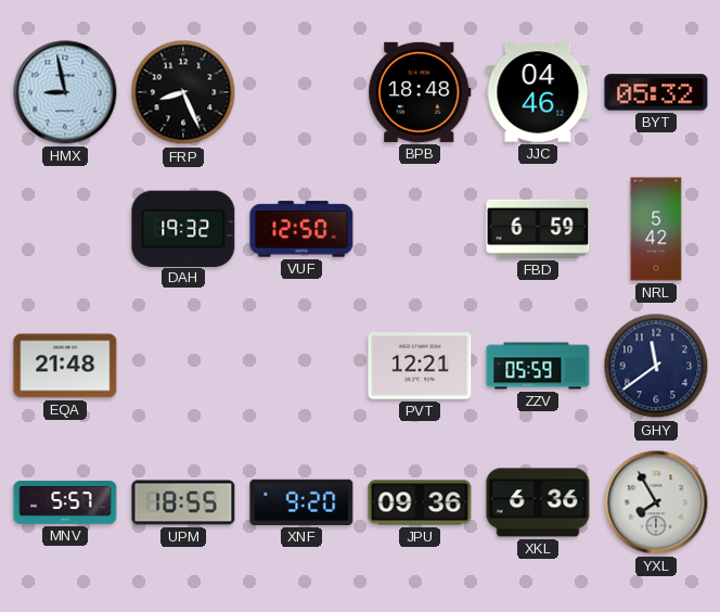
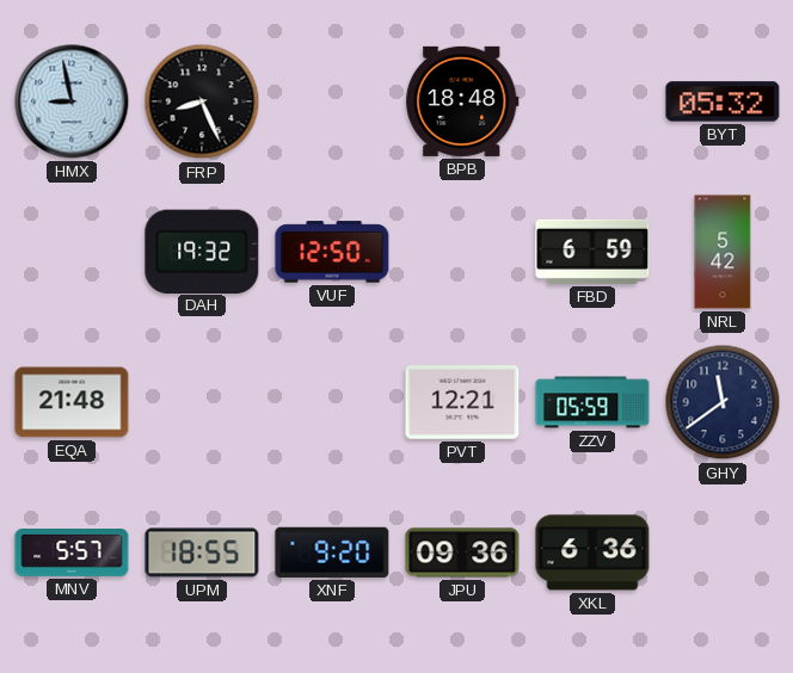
JJC: 04:46 -> none (538, 92)
YXL: 7:55 -> none (656, 502)
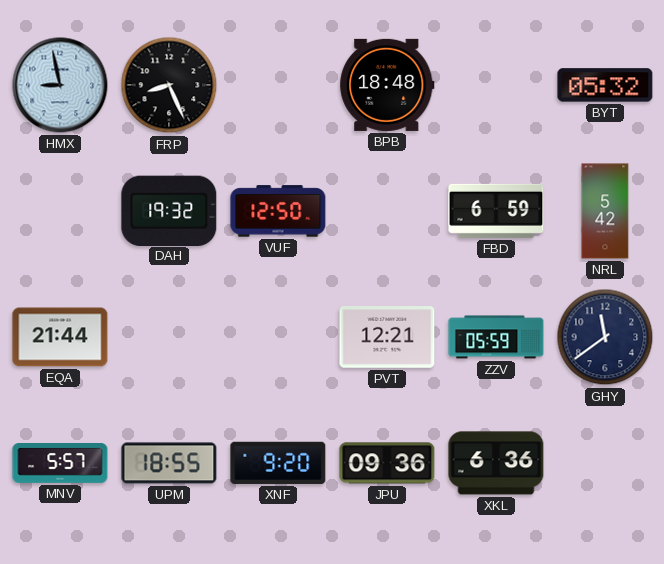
EQA: 21:48 -> 21:44 (60, 337)
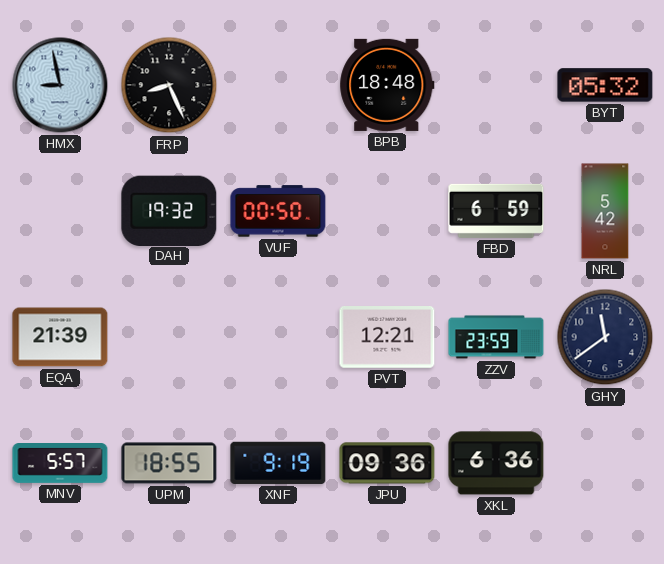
VUF: 12:50 -> 00:50 (278, 211)
EQA: 21:44 -> 21:39 (60, 337)
ZZV: 05:59 -> 23:59 (496, 337)
XNF: 9:20 -> 9:19 (278, 463)
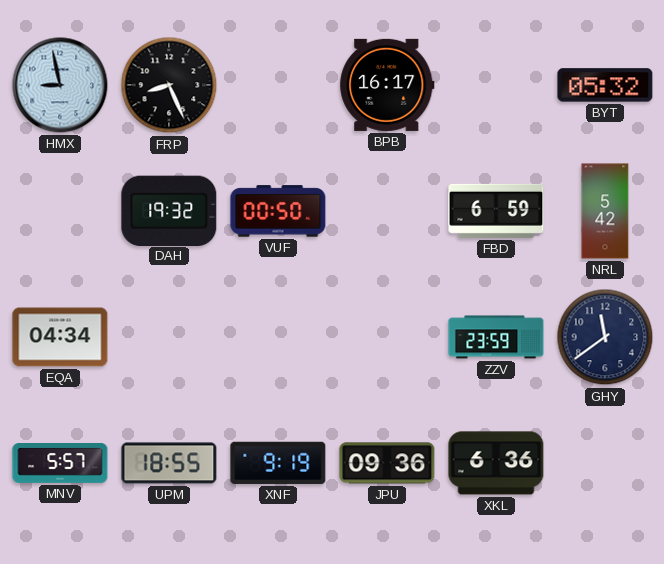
BPB: 18:48 -> 16:17 (387, 85)
EQA: 21:39 -> 04:34 (60, 337)
PVT: 12:21 -> none (387, 338)
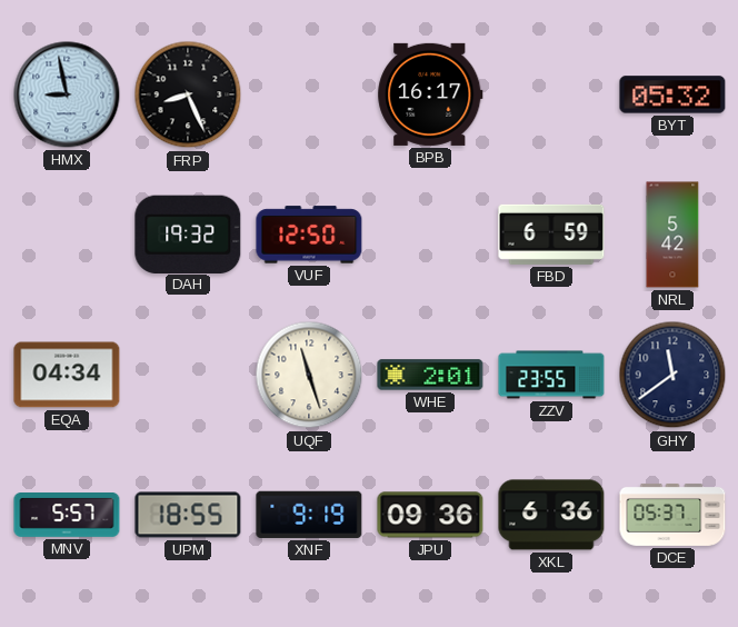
VUF: 00:50 -> 12:50 (309, 235)
UQF: none -> 11:27 (309, 375)
WHE: none -> 2:01 (430, 375)
ZZV: 23:59 -> 23:55 (551, 375)
DCE: none -> 05:37 (672, 515)
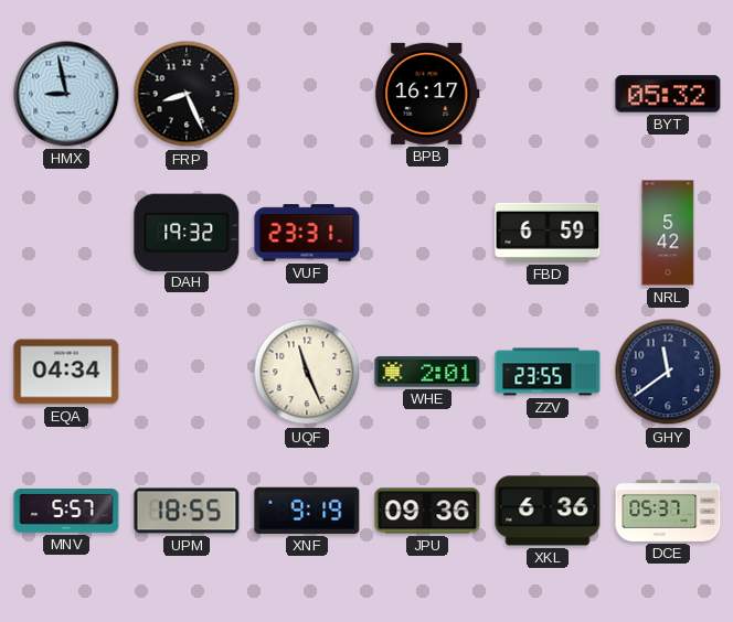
VUF: 12:50 -> 23:31 (307, 233)
UQF: 11:27 -> 11:26 (307, 372)
